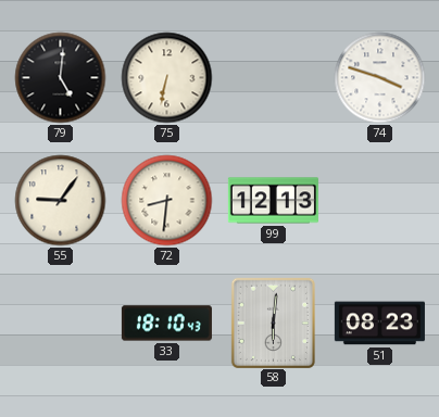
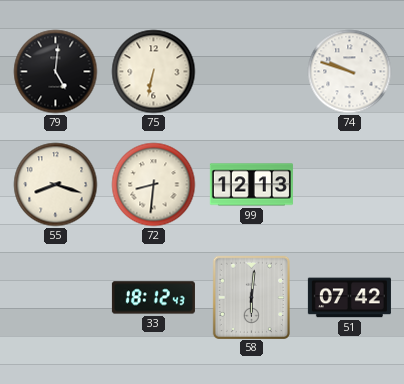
74: 3:48 -> 9:48 (350, 72)
55: 9:06 -> 8:18 (56, 185)
33: 18:10 -> 18:12 (153, 298)
51: 08:23 -> 07:42 (349, 298)
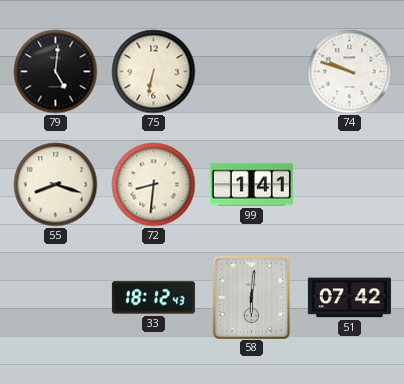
99: 12:13 -> 1:41 (251, 185)
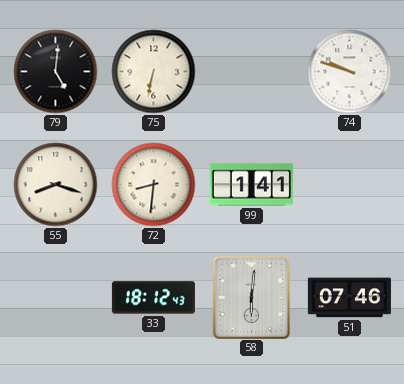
51: 07:42 -> 07:46 (349, 298)
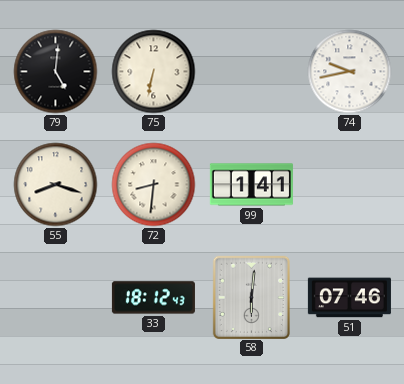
74: 9:48 -> 9:43 (350, 72)
